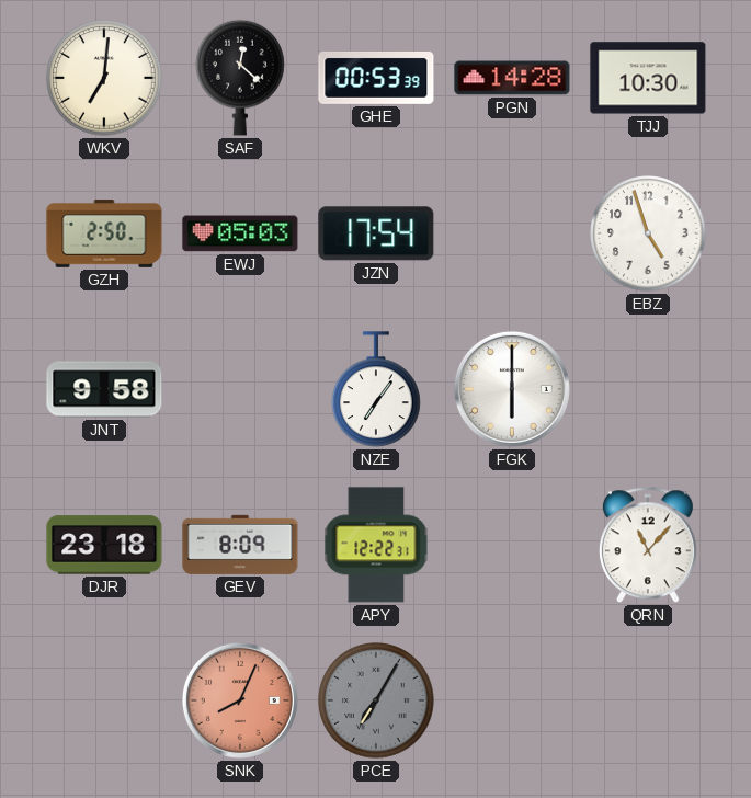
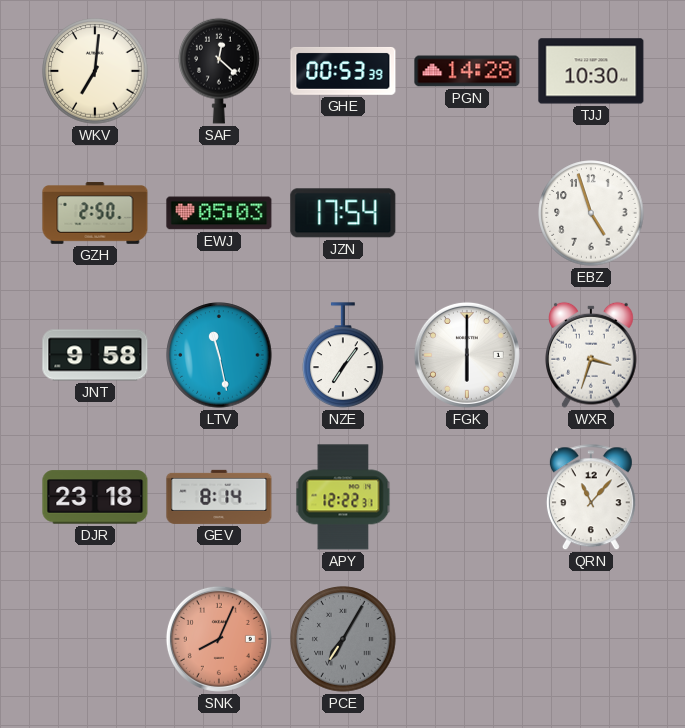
LTV: none -> 11:28 (219, 355)
WXR: none -> 3:33 (592, 355)
GEV: 8:09 -> 8:14 (219, 497)
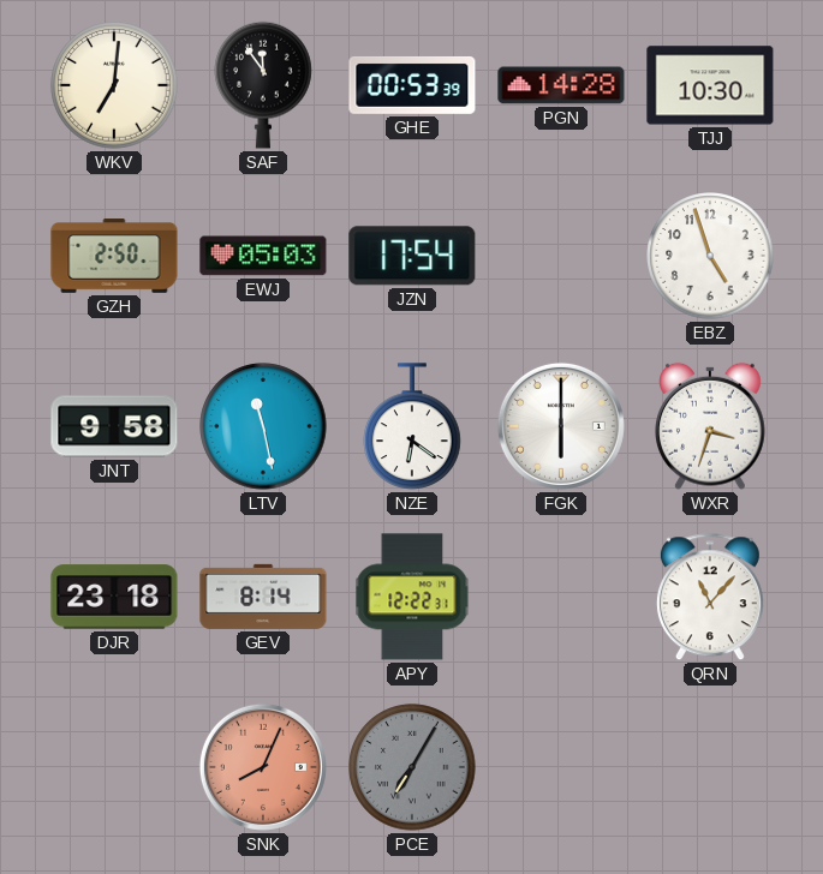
SAF: 12:22 -> 11:54 (263, 85)
NZE: 7:06 -> 6:21 (412, 426)
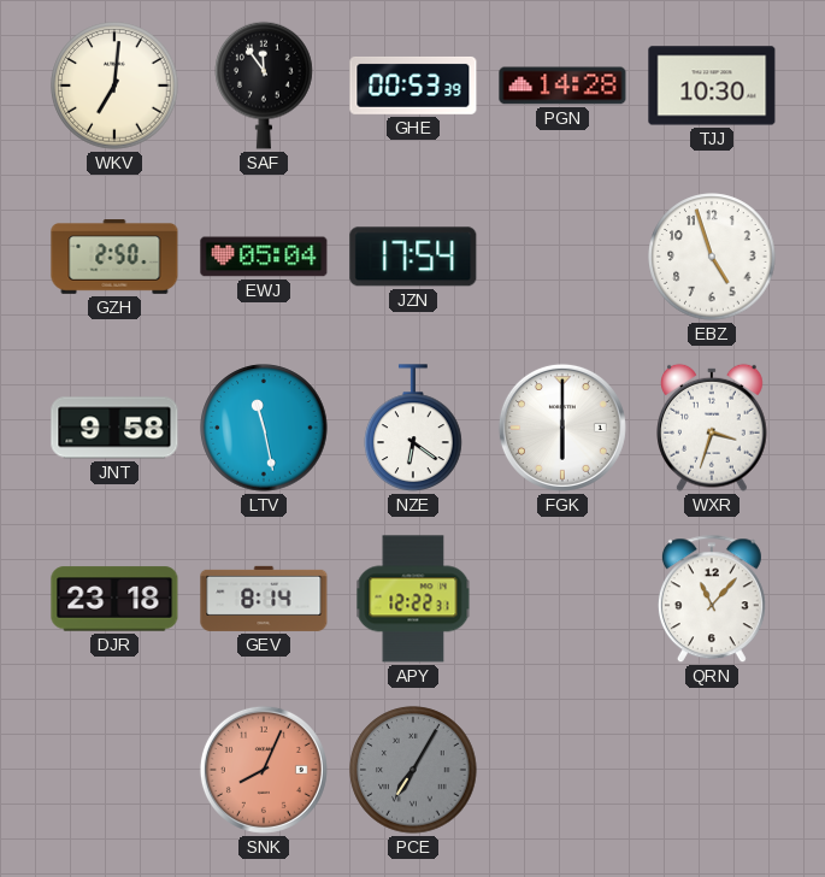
EWJ: 05:03 -> 05:04 (264, 257)
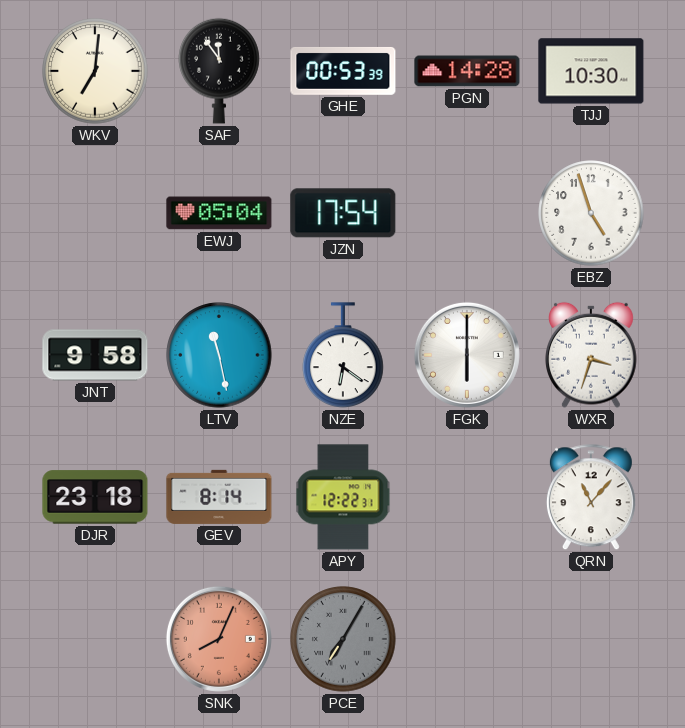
GZH: 2:50 -> none (114, 257)
